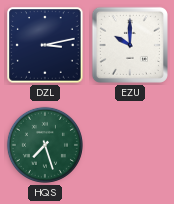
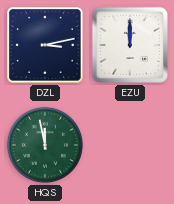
EZU: 10:00 -> 12:00 (130, 45)
HQS: 7:27 -> 11:58 (45, 145)
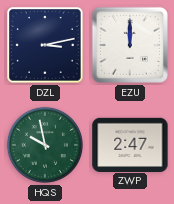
HQS: 11:58 -> 9:58 (45, 145)
ZWP: none -> 2:47 (130, 144)
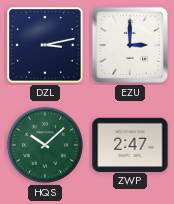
EZU: 12:00 -> 3:00 (130, 45)
HQS: 9:58 -> 10:08 (45, 145)
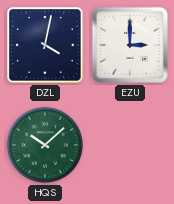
DZL: 3:13 -> 4:02 (45, 45)
ZWP: 2:47 -> none (130, 144)
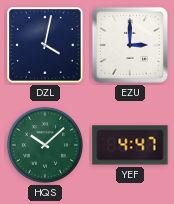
YEF: none -> 4:47 (130, 145)
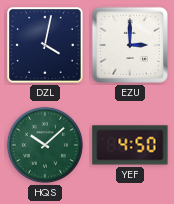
YEF: 4:47 -> 4:50 (130, 145)
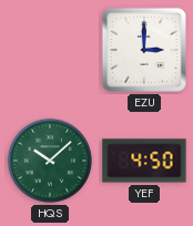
DZL: 4:02 -> none (45, 45)
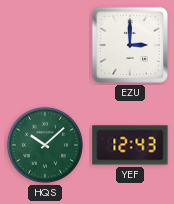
YEF: 4:50 -> 12:43 (130, 145)
